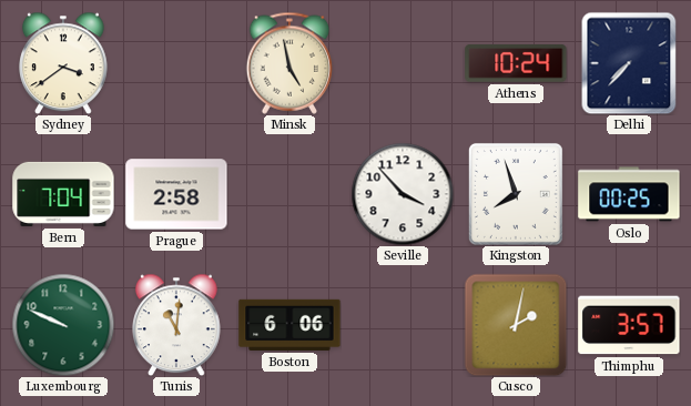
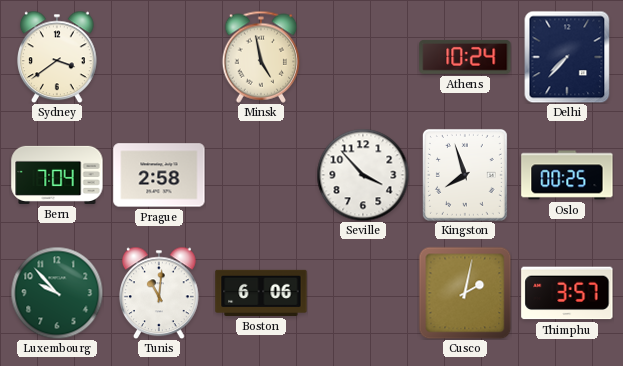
Luxembourg: 9:49 -> 9:53 (57, 293)
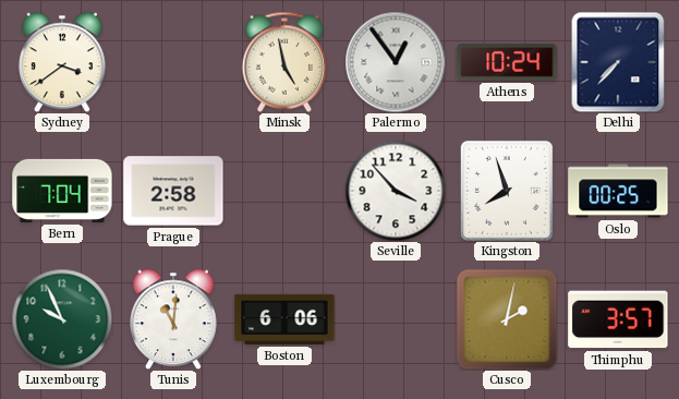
Palermo: none -> 12:54 (396, 62)
Luxembourg: 9:53 -> 9:56 (62, 319)
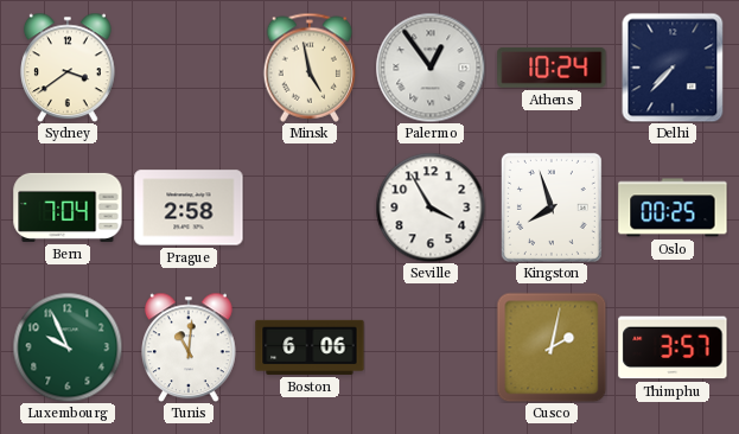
Seville: 3:53 -> 3:55 (431, 208)
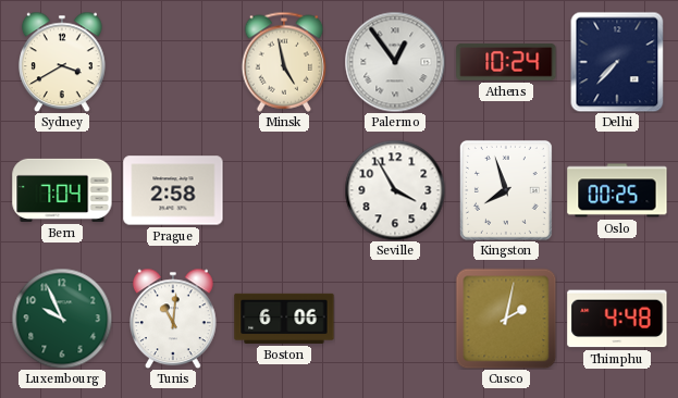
Sydney: 3:39 -> 3:40 (63, 62)
Thimphu: 3:57 -> 4:48 (617, 319)
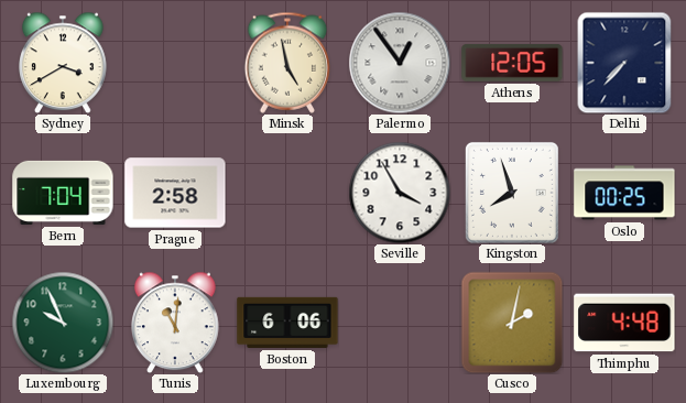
Athens: 10:24 -> 12:05 (512, 63)
